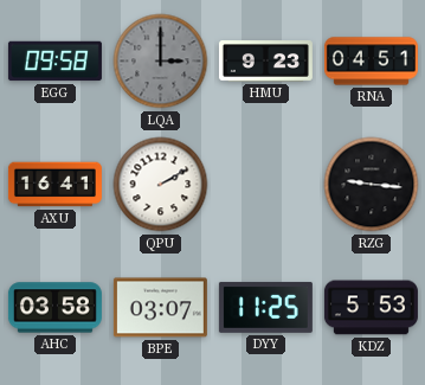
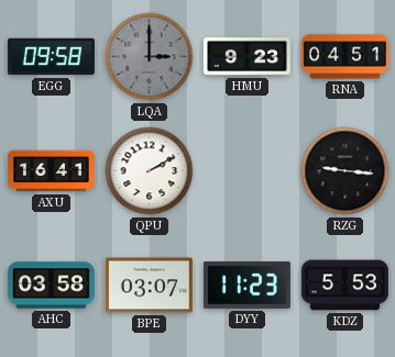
DYY: 11:25 -> 11:23 (246, 285)
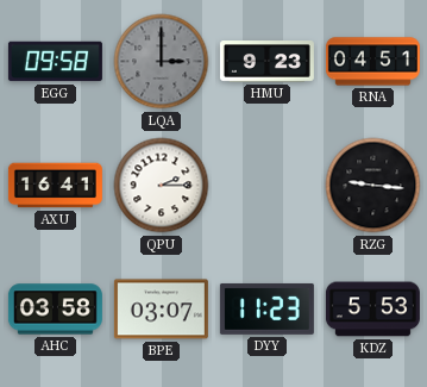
QPU: 2:10 -> 2:15 (162, 186)
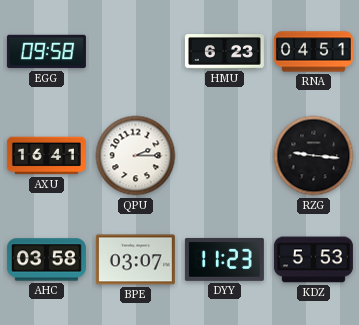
LQA: 3:00 -> none (162, 62)
HMU: 9:23 -> 6:23 (224, 52)
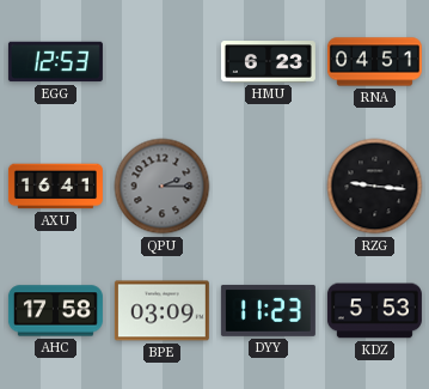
EGG: 09:58 -> 12:53 (55, 62)
QPU dial: white -> grey (163, 187)
AHC: 03:58 -> 17:58 (55, 311)
BPE: 03:07 -> 03:09 (161, 311)
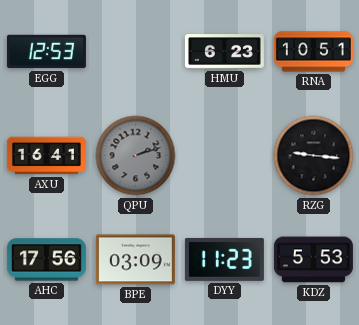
RNA: 04:51 -> 10:51 (313, 52)
QPU: 2:15 -> 2:12 (136, 156)
AHC: 17:58 -> 17:56 (46, 260)
